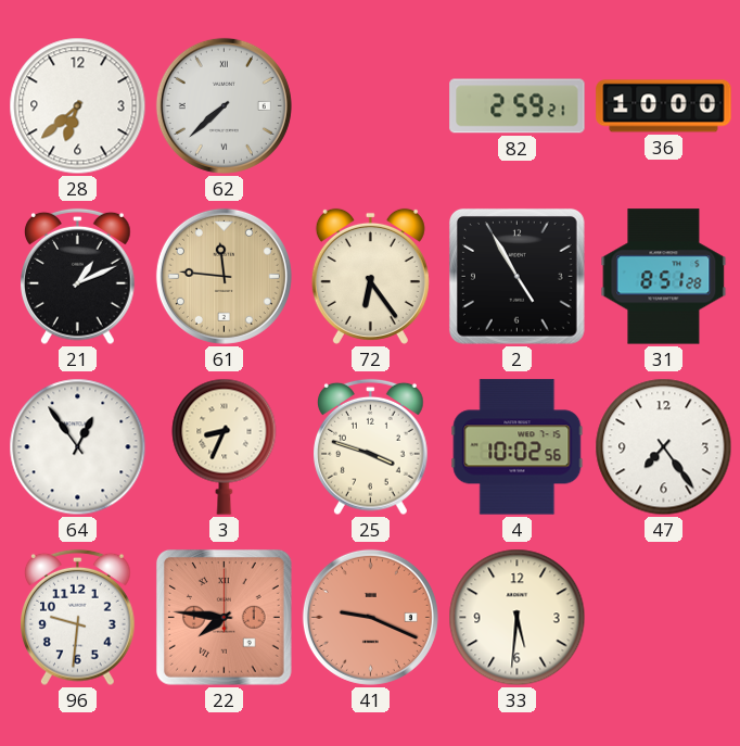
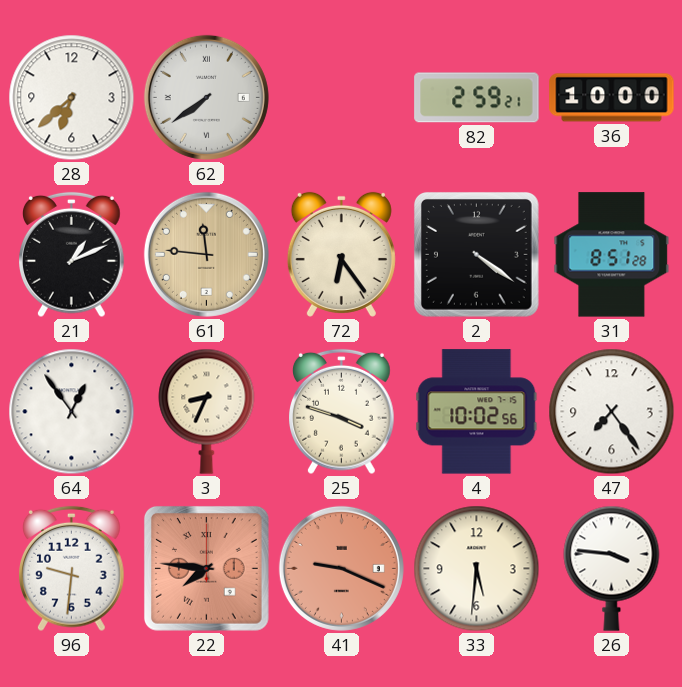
62: 7:38 -> 7:39 (206, 97)
2: 4:55 -> 4:21 (476, 254)
26: none -> 3:46 (612, 568)
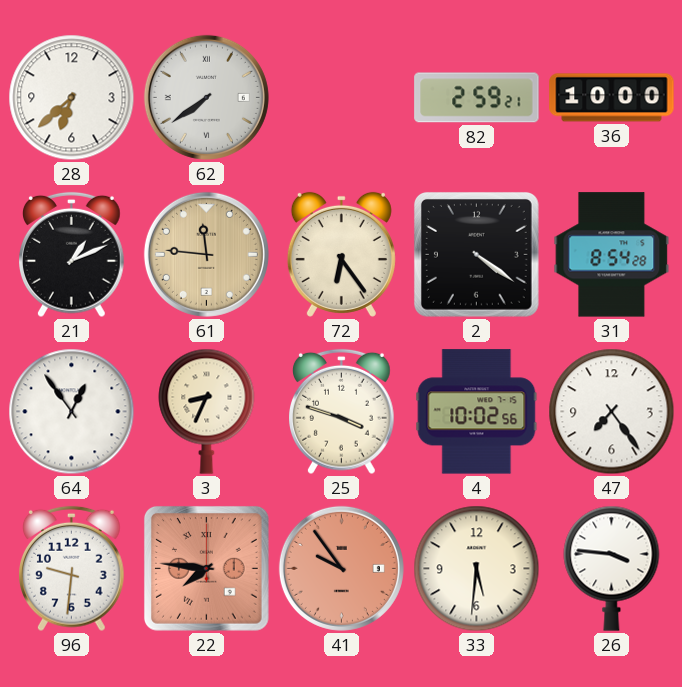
31: 8:51 -> 8:54 (612, 255)
41: 9:19 -> 9:54 (341, 568)
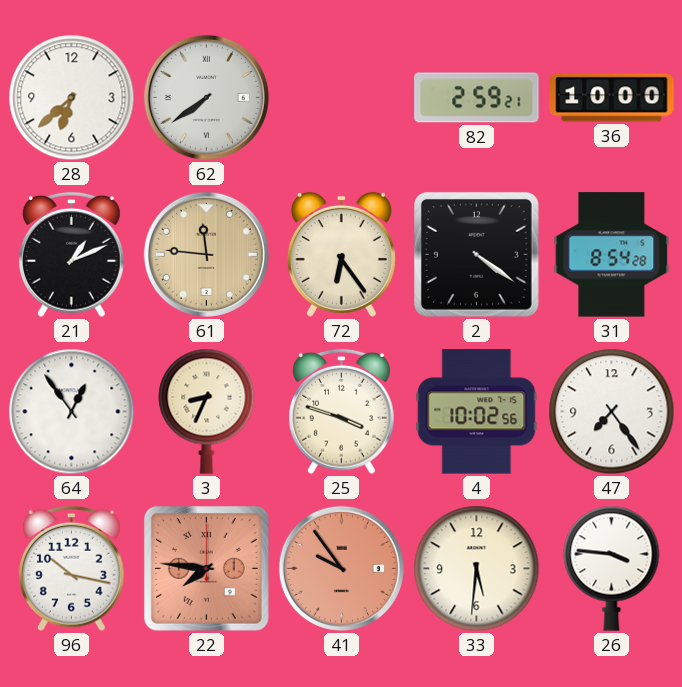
96: 9:31 -> 10:17 (72, 569)
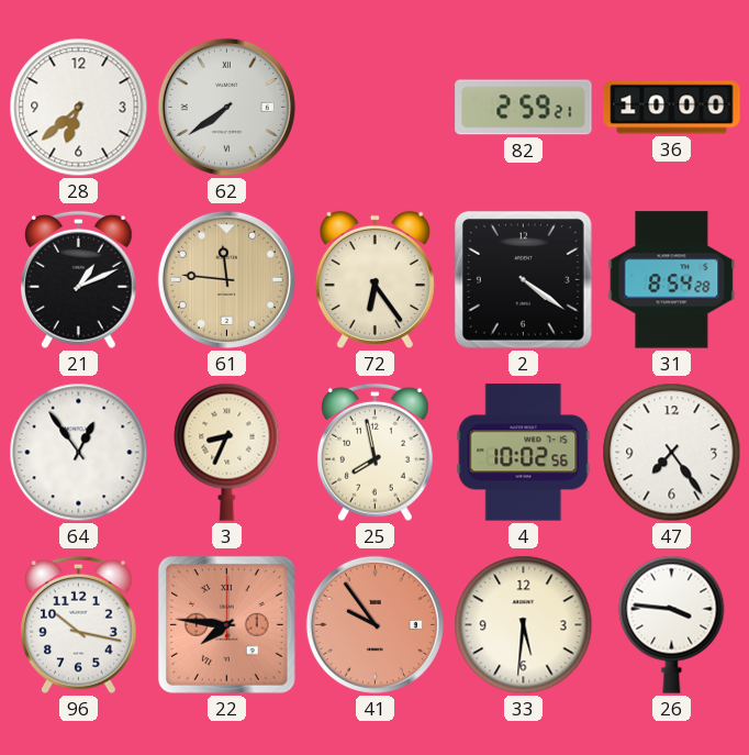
25: 3:48 -> 7:58 (376, 453)
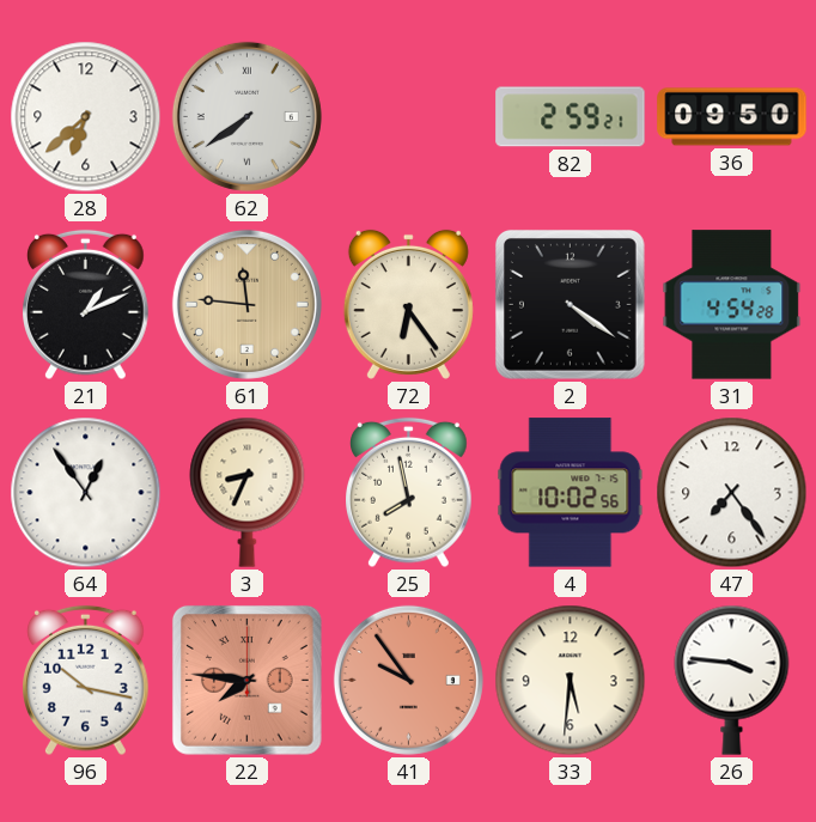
36: 10:00 -> 09:50 (732, 117)
31: 8:54 -> 4:54 (732, 305)
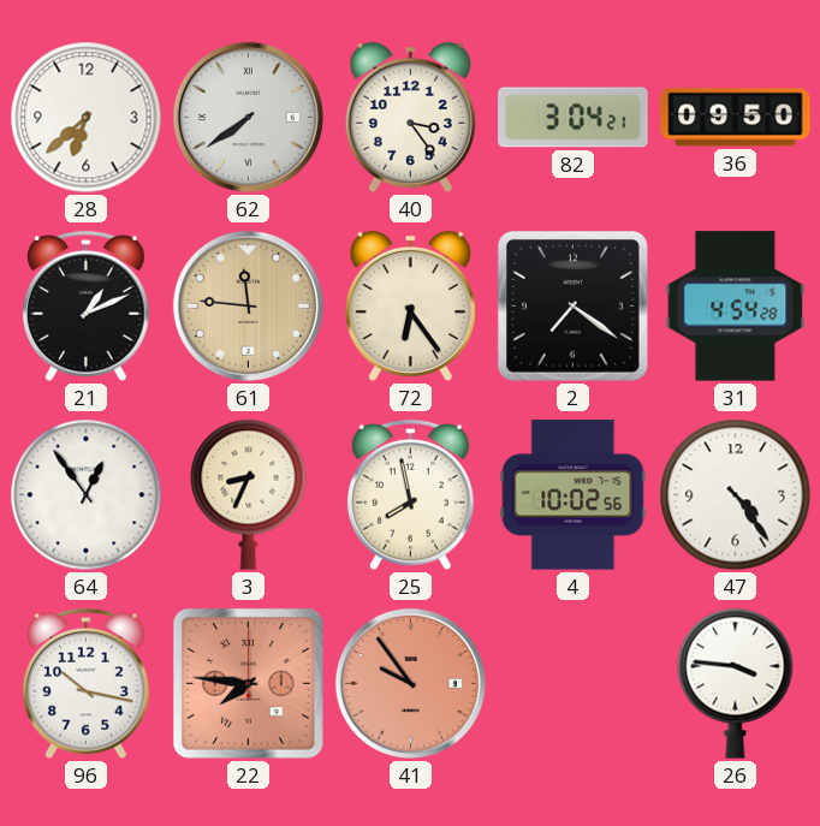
40: none -> 3:24 (410, 117)
82: 2:59 -> 3:04 (574, 118)
2: 4:21 -> 7:21 (572, 305)
47: 7:24 -> 4:24 (736, 495)
33: 5:31 -> none (571, 681)
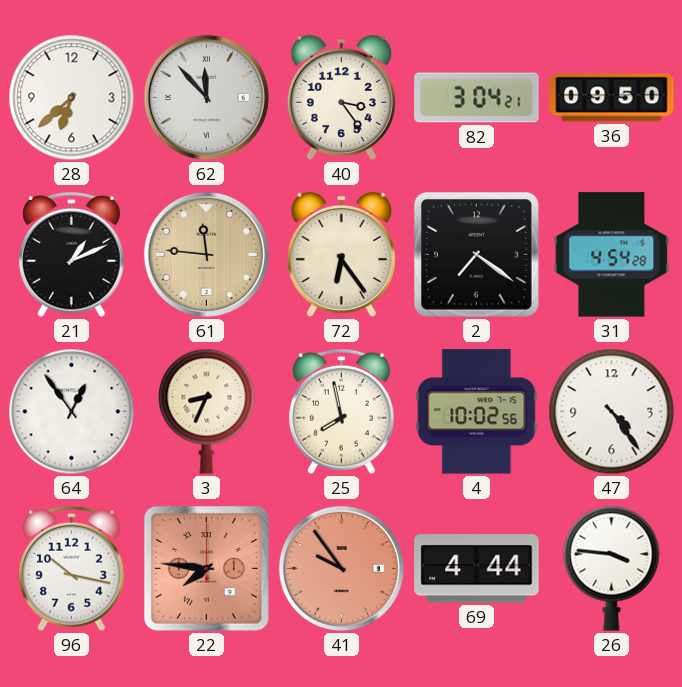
62: 7:39 -> 11:53 (206, 97)
69: none -> 4:44 (477, 569)
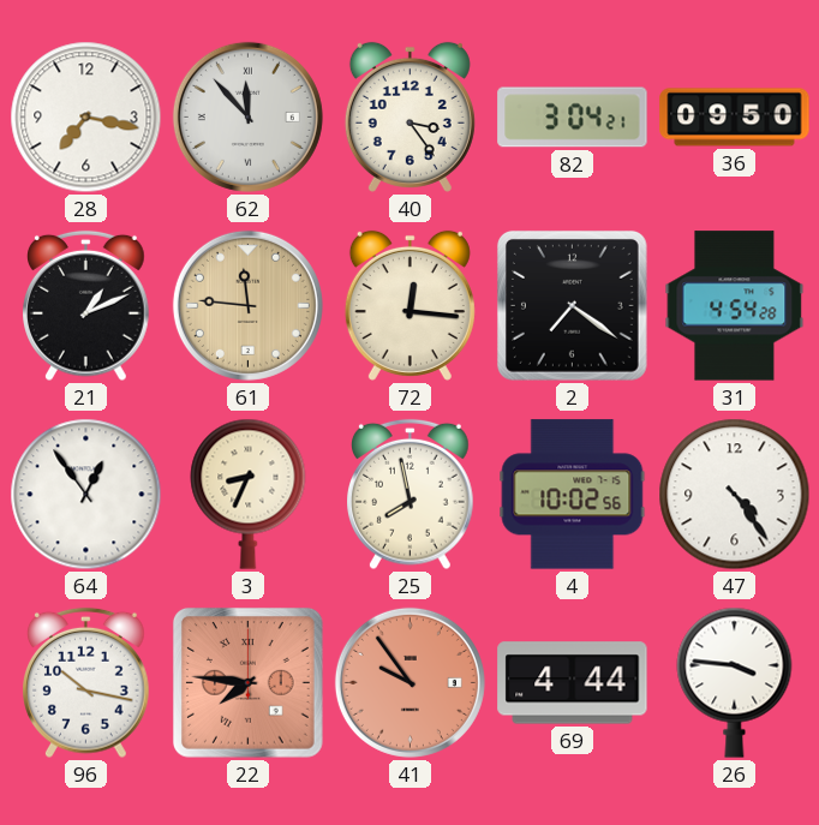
28: 6:38 -> 7:17 (86, 118)
72: 6:24 -> 12:16 (409, 305)
